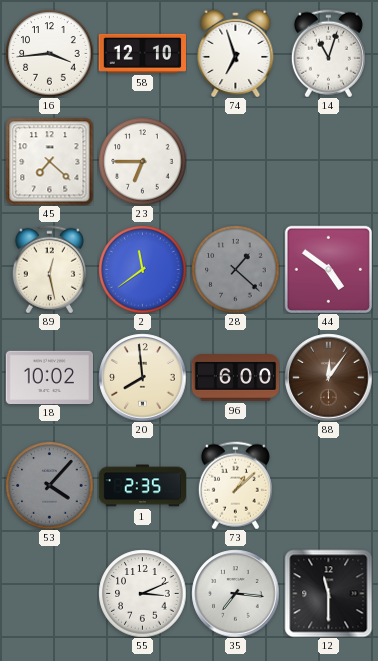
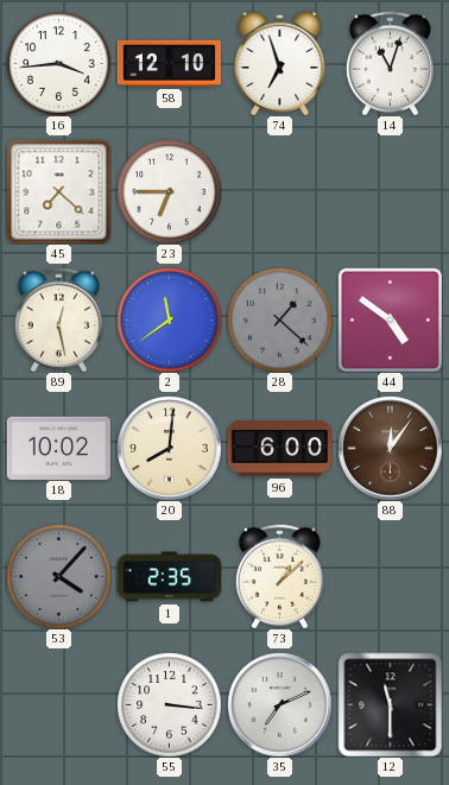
20: 7:59 -> 8:01 (169, 448)
55: 3:11 -> 3:16 (169, 704)
35: 7:16 -> 7:11 (279, 704)
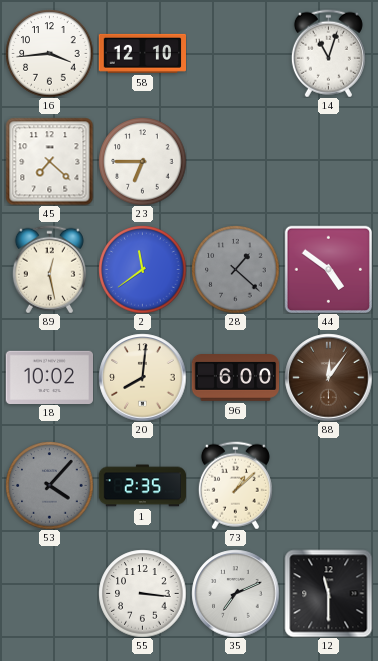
74: 6:57 -> none (280, 63)
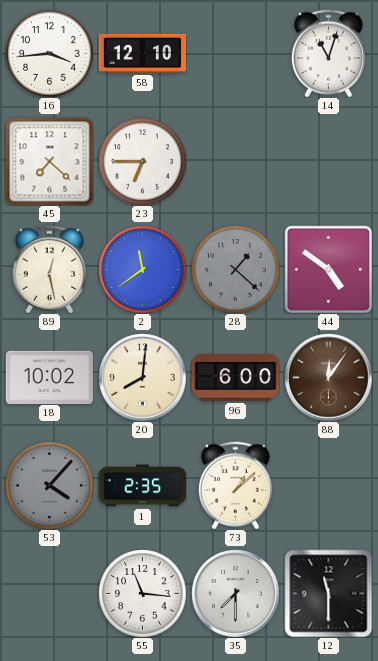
55: 3:16 -> 11:16 (142, 593)
35: 7:11 -> 7:30 (235, 593)
